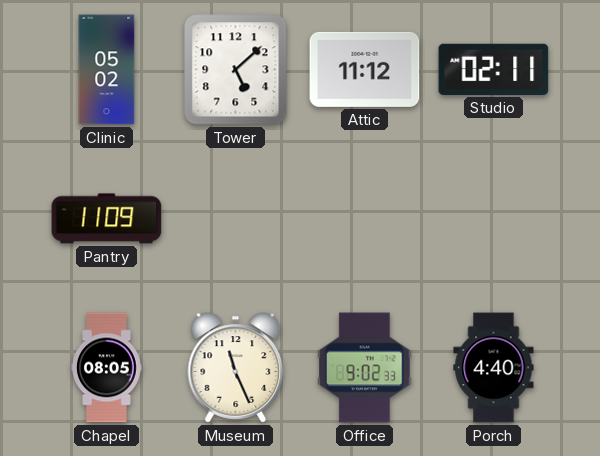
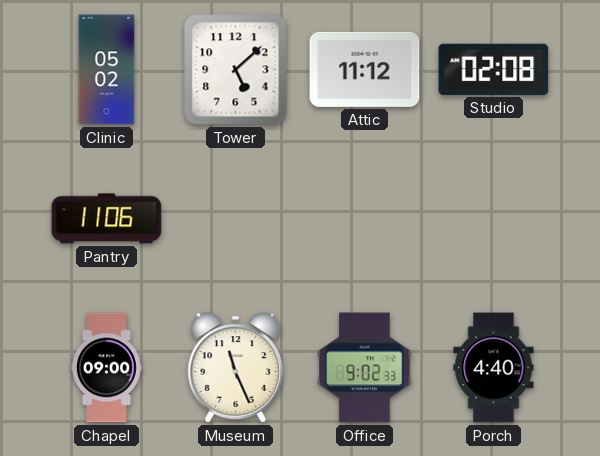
Studio: 02:11 -> 02:08 (494, 69)
Pantry: 11:09 -> 11:06 (107, 219)
Chapel: 08:05 -> 09:00 (107, 368)
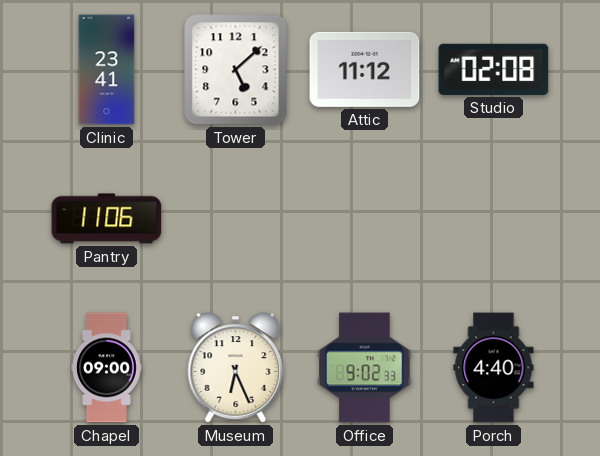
Clinic: 05:02 -> 23:41 (107, 70)
Museum: 11:26 -> 6:26 (236, 368)
